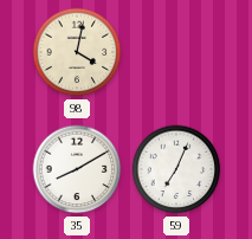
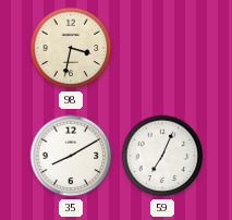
98: 4:02 -> 3:32 (71, 48)
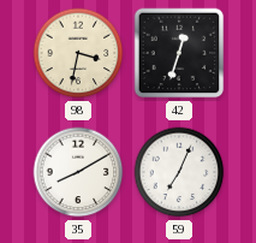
42: none -> 12:33 (179, 53)
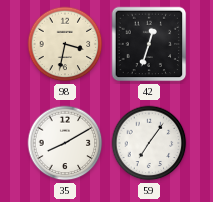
59: 7:04 -> 7:06 (149, 143)
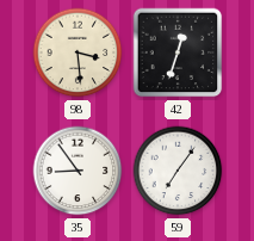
98: 3:32 -> 3:29 (78, 52)
35: 8:10 -> 8:54 (78, 171)
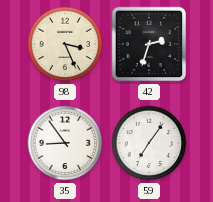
98: 3:29 -> 3:26 (65, 44)
42: 12:33 -> 2:33 (149, 44)
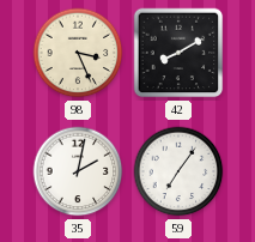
42: 2:33 -> 8:10 (178, 53)
35: 8:54 -> 2:02 (78, 171)
